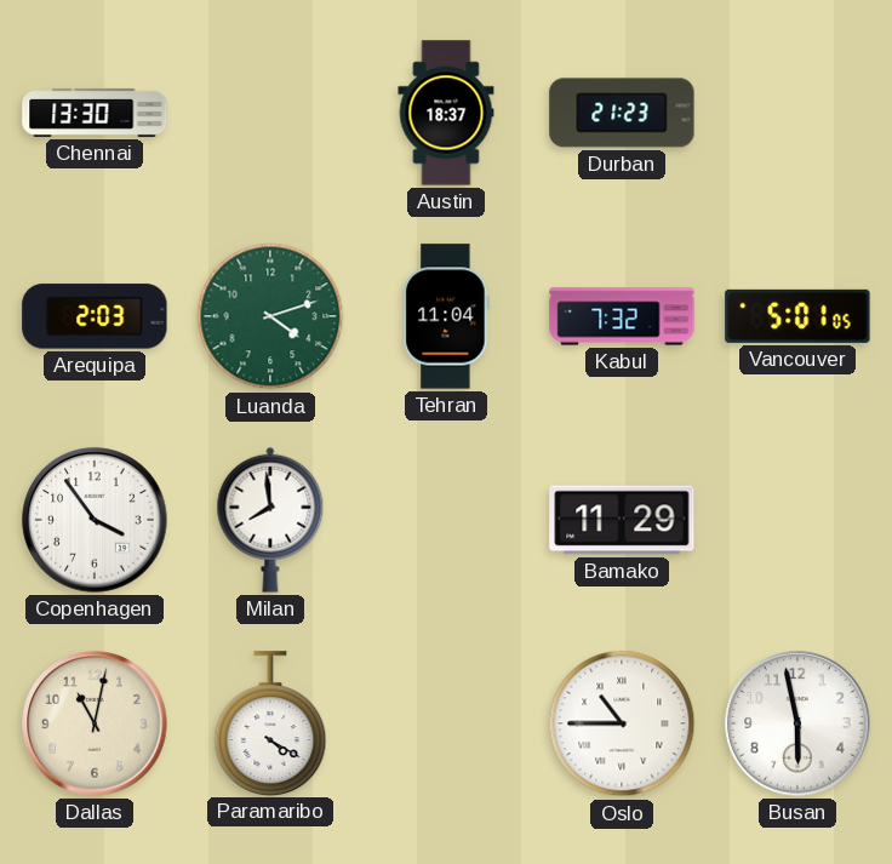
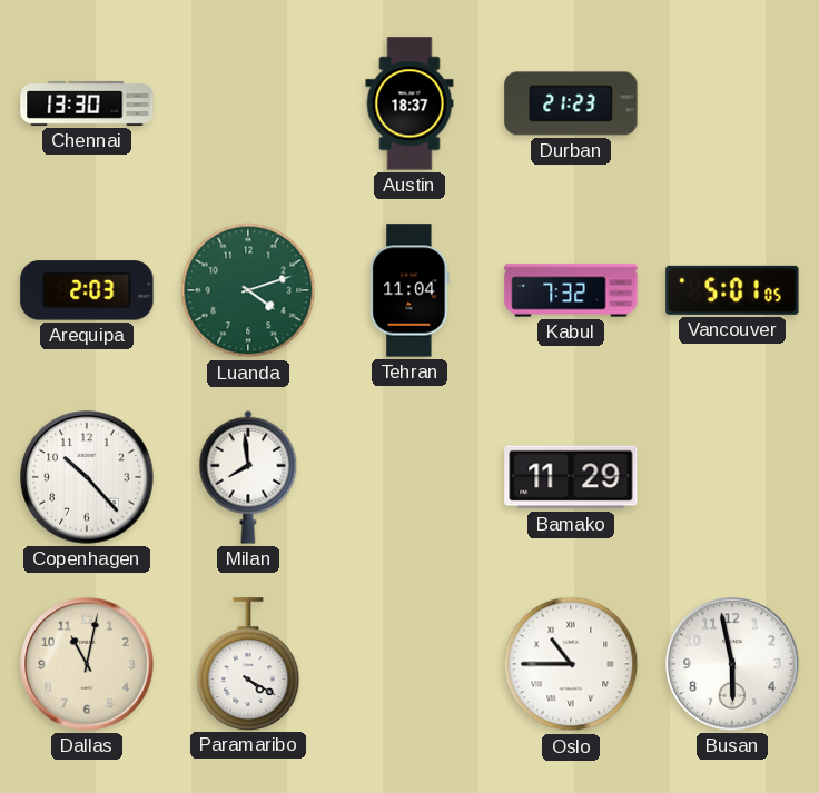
Copenhagen: 3:54 -> 10:23 (87, 477)
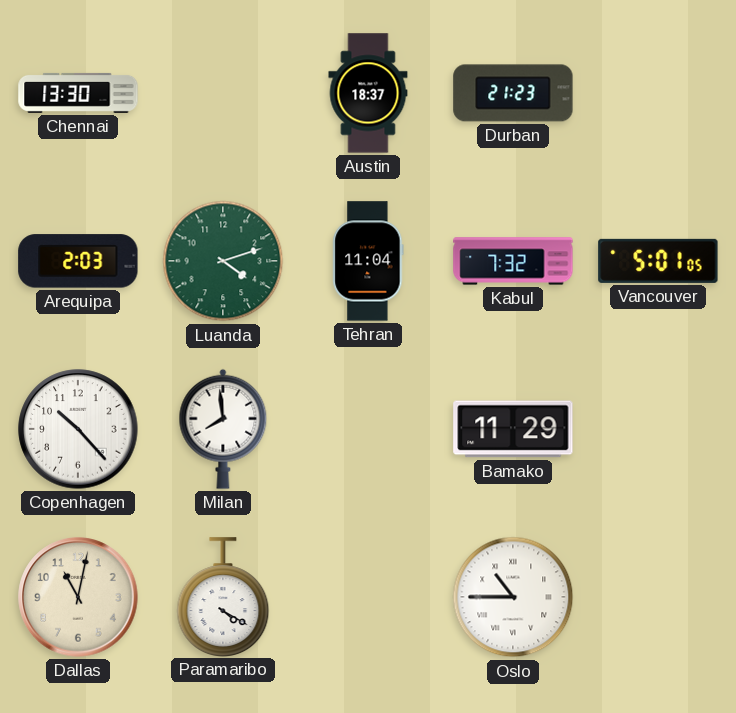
Busan: 5:58 -> none (732, 664)
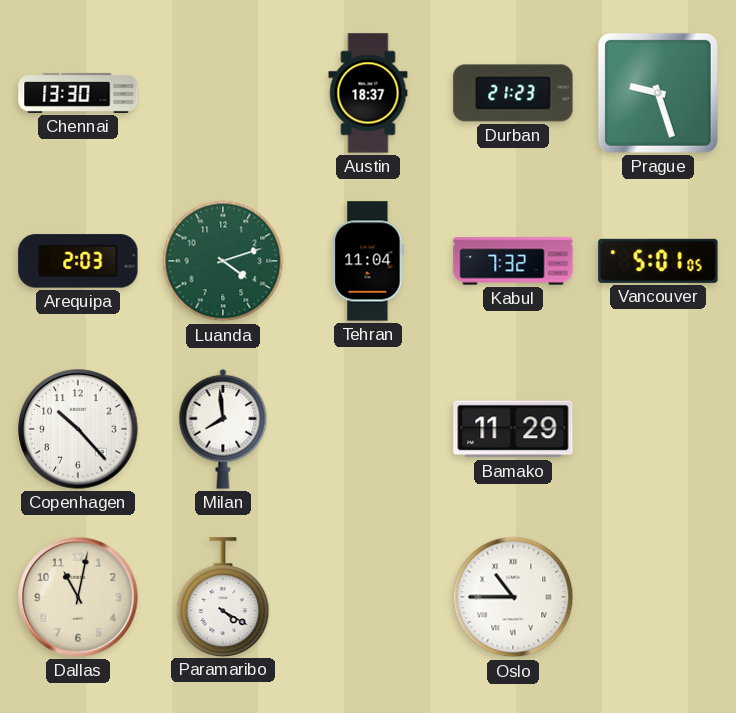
Prague: none -> 9:27 (658, 93)
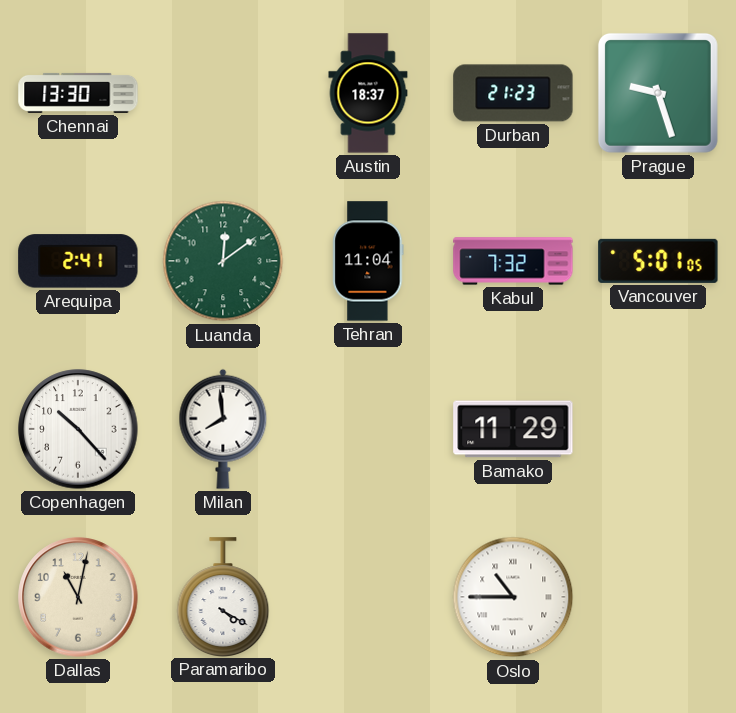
Arequipa: 2:03 -> 2:41 (78, 261)
Luanda: 4:12 -> 12:09 (223, 261)
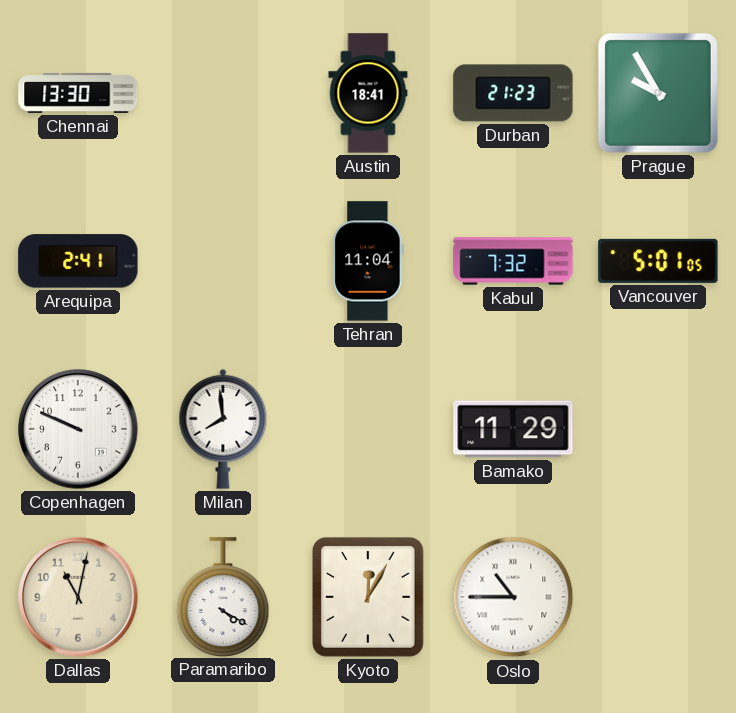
Austin: 18:37 -> 18:41 (368, 93)
Prague: 9:27 -> 9:55 (658, 93)
Luanda: 12:09 -> none (223, 261)
Copenhagen: 10:23 -> 9:49 (78, 429)
Kyoto: none -> 12:05 (368, 597)
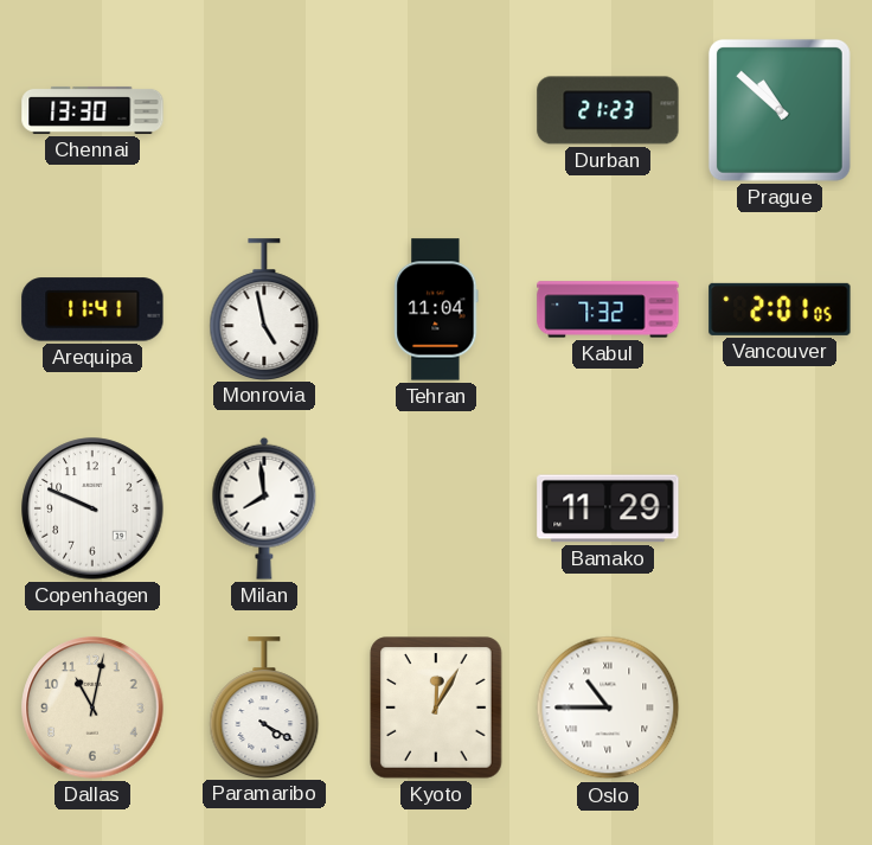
Austin: 18:41 -> none (368, 93)
Prague: 9:55 -> 10:52 (780, 110)
Arequipa: 2:41 -> 11:41 (92, 309)
Monrovia: none -> 4:58 (264, 309)
Vancouver: 5:01 -> 2:01 (780, 309)
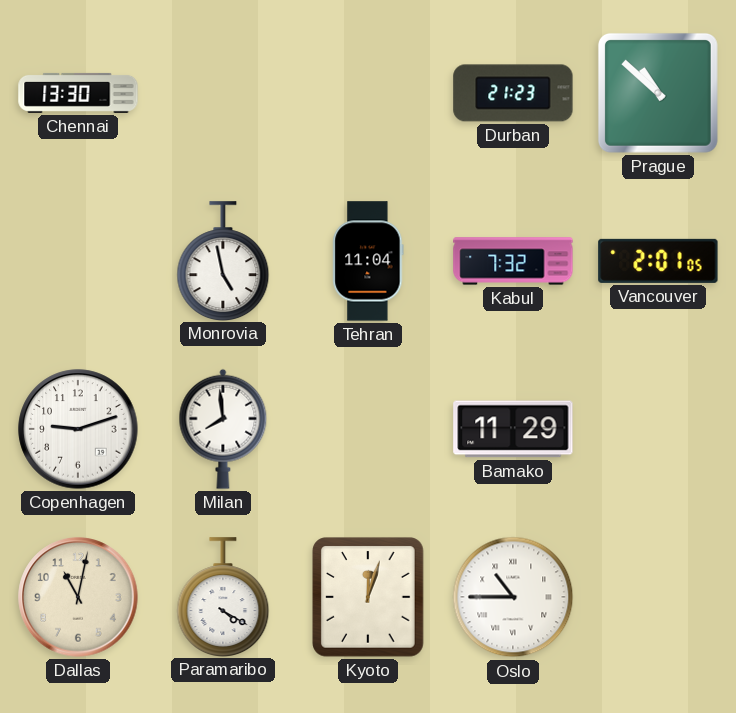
Arequipa: 11:41 -> none (92, 309)
Copenhagen: 9:49 -> 9:12 (78, 429)
Kyoto: 12:05 -> 12:03 (368, 597)
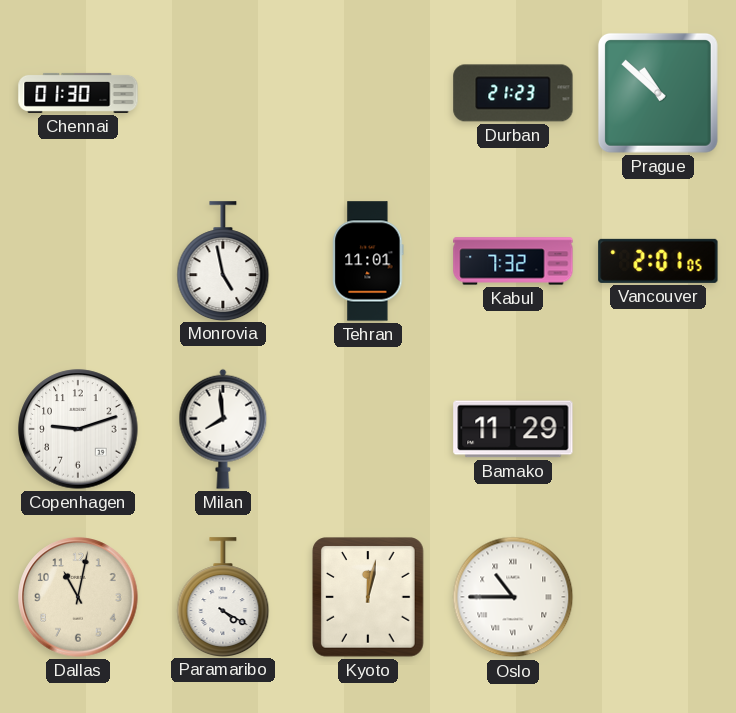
Chennai: 13:30 -> 01:30 (78, 93)
Tehran: 11:04 -> 11:01 (368, 261)
Kyoto: 12:03 -> 12:02 (368, 597)
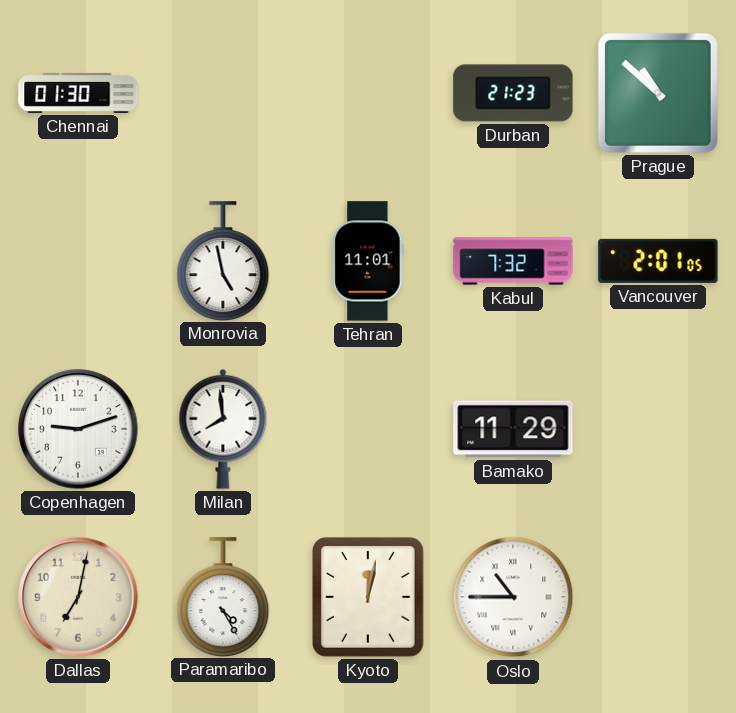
Dallas: 11:02 -> 7:02 (78, 597)
Paramaribo: 4:20 -> 4:25 (223, 597)
